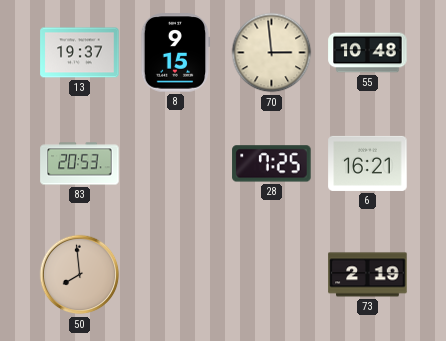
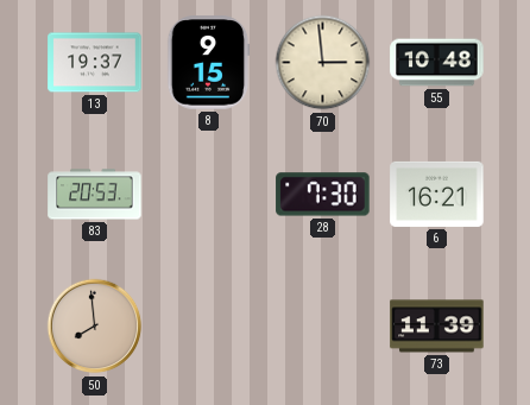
28: 7:25 -> 7:30 (323, 195)
73: 2:19 -> 11:39 (437, 327)
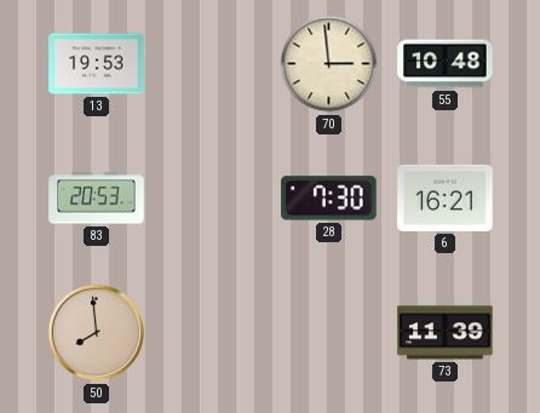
13: 19:37 -> 19:53 (97, 64)
8: 9:15 -> none (208, 63)
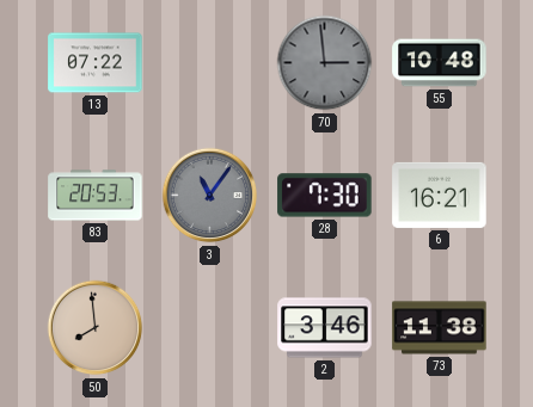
13: 19:53 -> 07:22 (96, 63)
70 dial: cream -> grey (325, 63)
3: none -> 11:06 (210, 196)
2: none -> 3:46 (325, 328)
73: 11:39 -> 11:38 (440, 328)
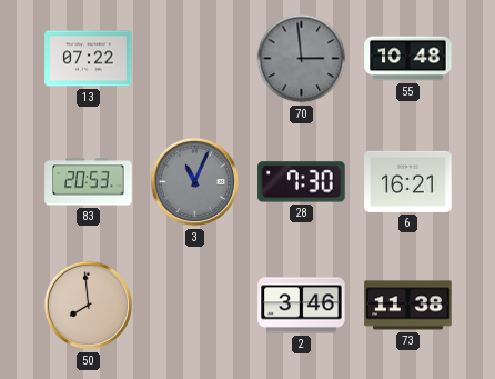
3: 11:06 -> 11:04 (195, 182)
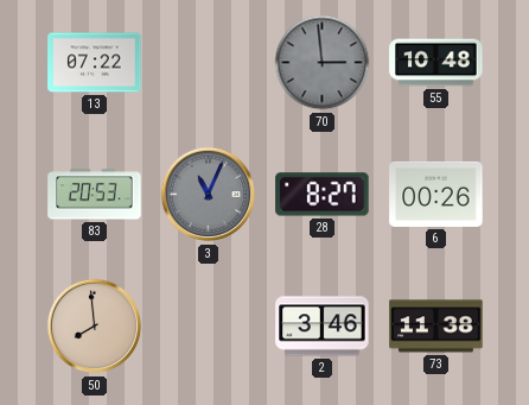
28: 7:30 -> 8:27 (323, 195)
6: 16:21 -> 00:26 (436, 194)
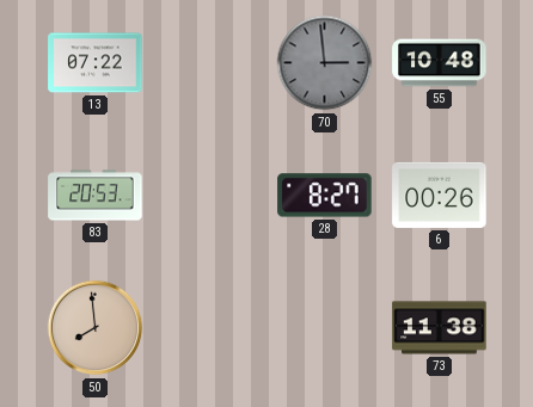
3: 11:04 -> none (209, 195)
2: 3:46 -> none (323, 327)
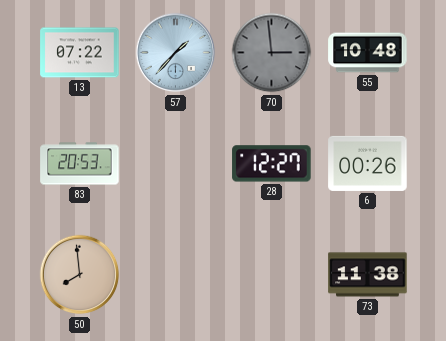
57: none -> 1:37 (176, 53)
28: 8:27 -> 12:27 (272, 164)
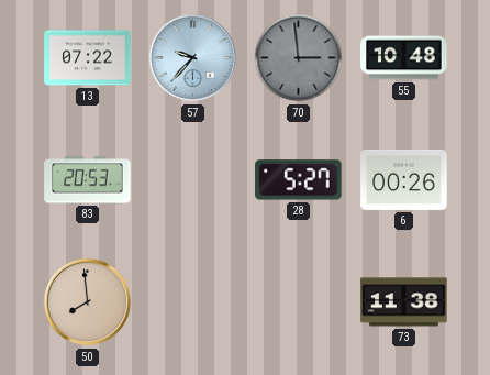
57: 1:37 -> 9:37 (193, 58)
28: 12:27 -> 5:27 (299, 180)
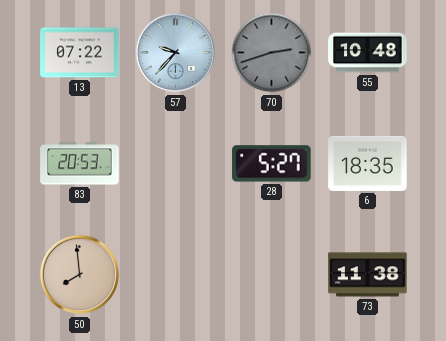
70: 2:59 -> 2:42 (272, 53)
6: 00:26 -> 18:35 (368, 163)
